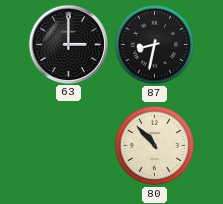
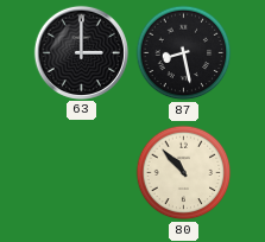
87: 8:32 -> 8:28 (184, 53)
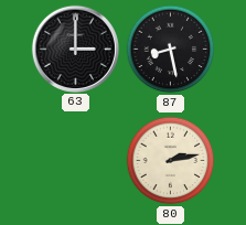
80: 10:53 -> 2:13 (171, 161)
